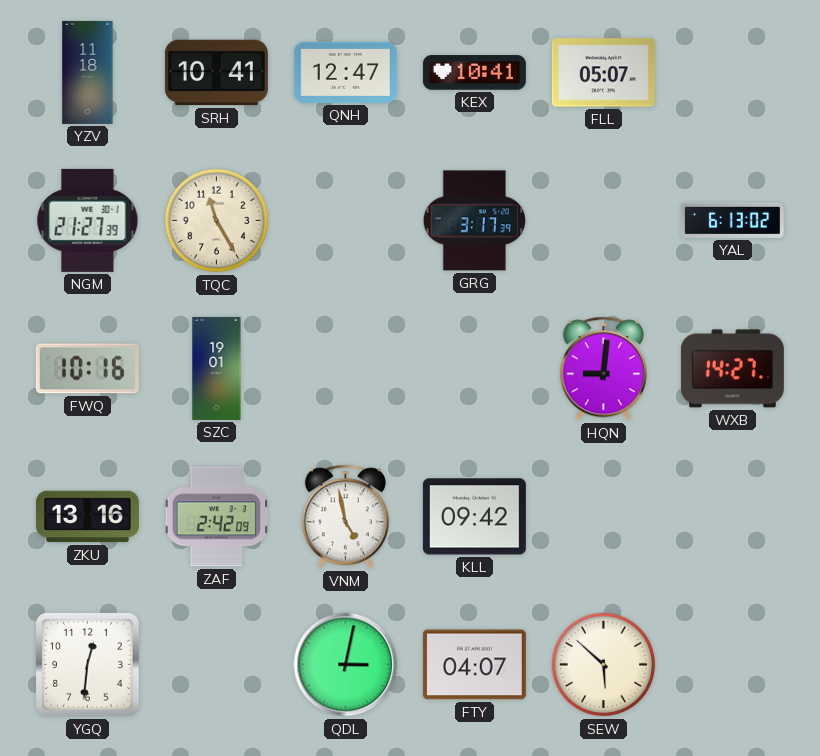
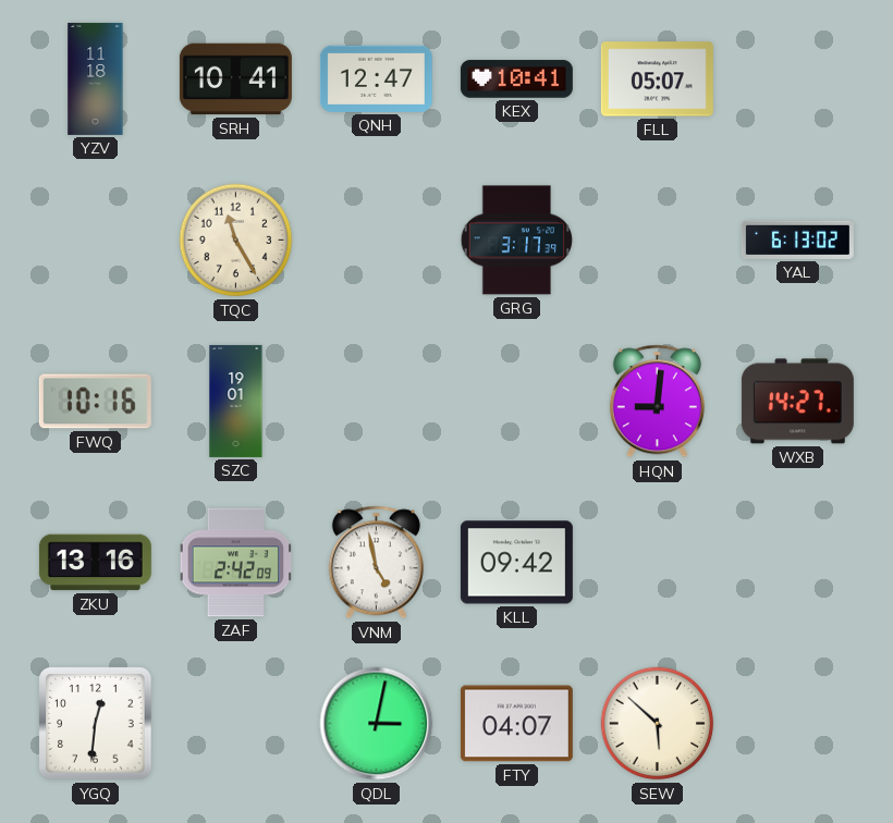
NGM: 21:27 -> none (88, 220)
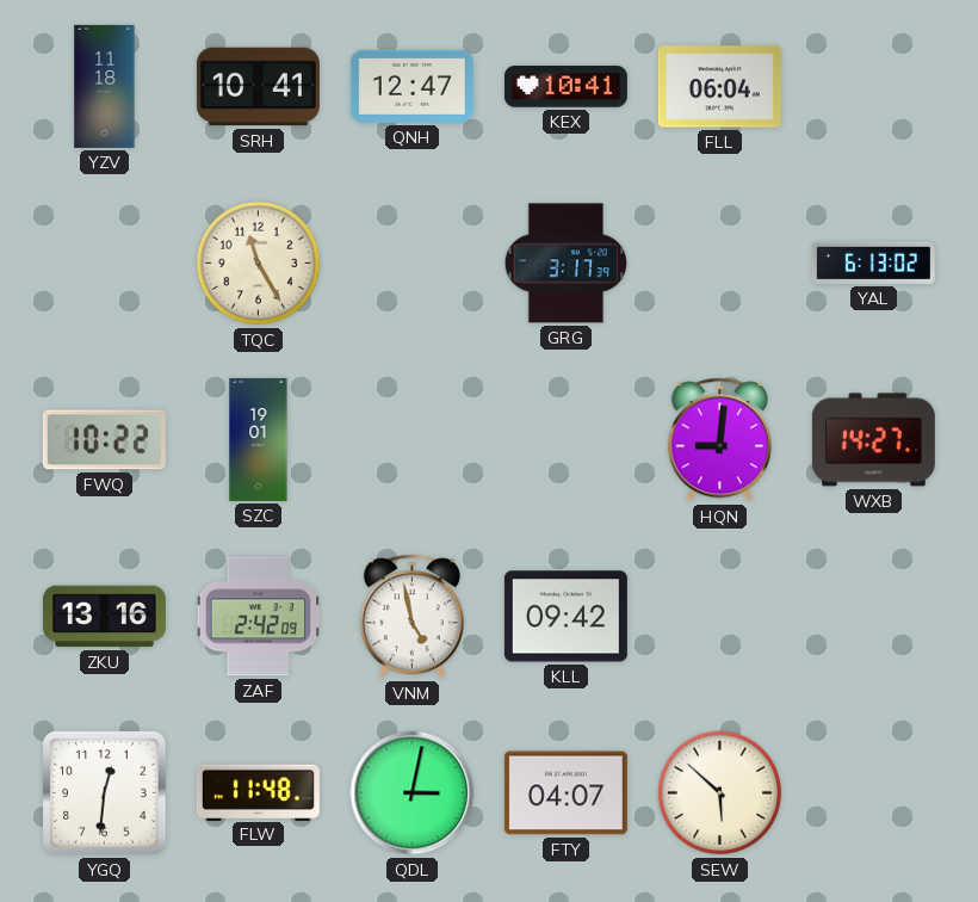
FLL: 05:07 -> 06:04 (719, 87)
FWQ: 10:16 -> 10:22 (104, 440)
FLW: none -> 11:48 (258, 792)
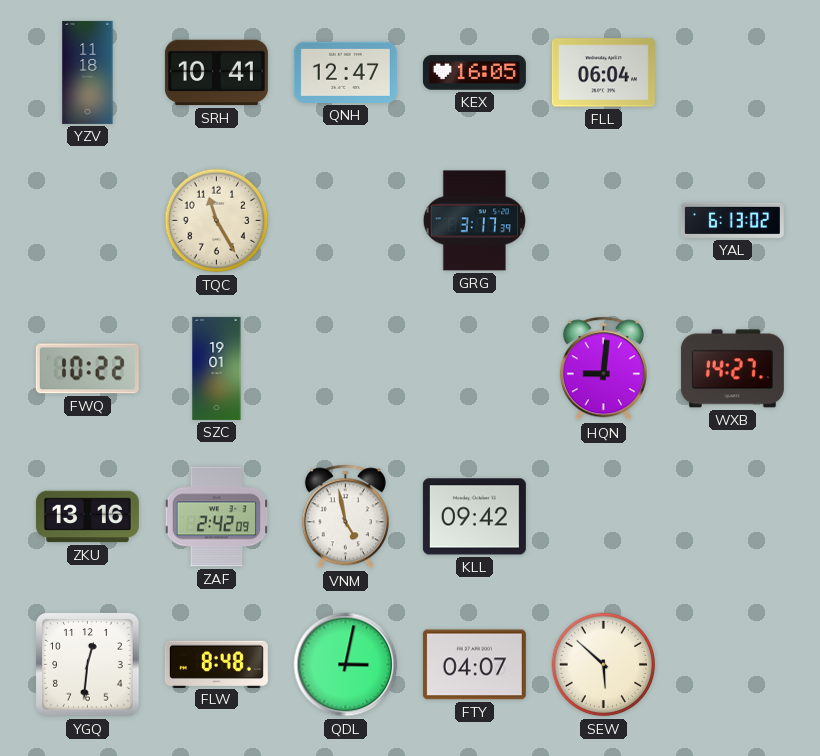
KEX: 10:41 -> 16:05 (474, 73)
FLW: 11:48 -> 8:48 (216, 664)
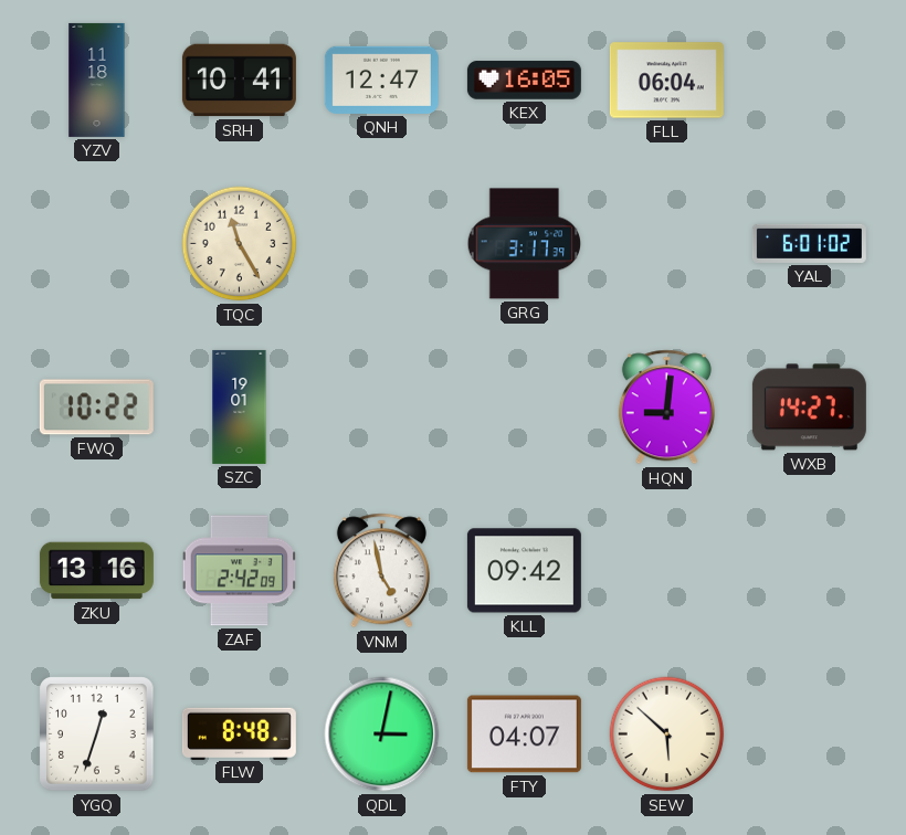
YAL: 6:13 -> 6:01 (809, 243)
YGQ: 12:31 -> 12:33 (97, 734)
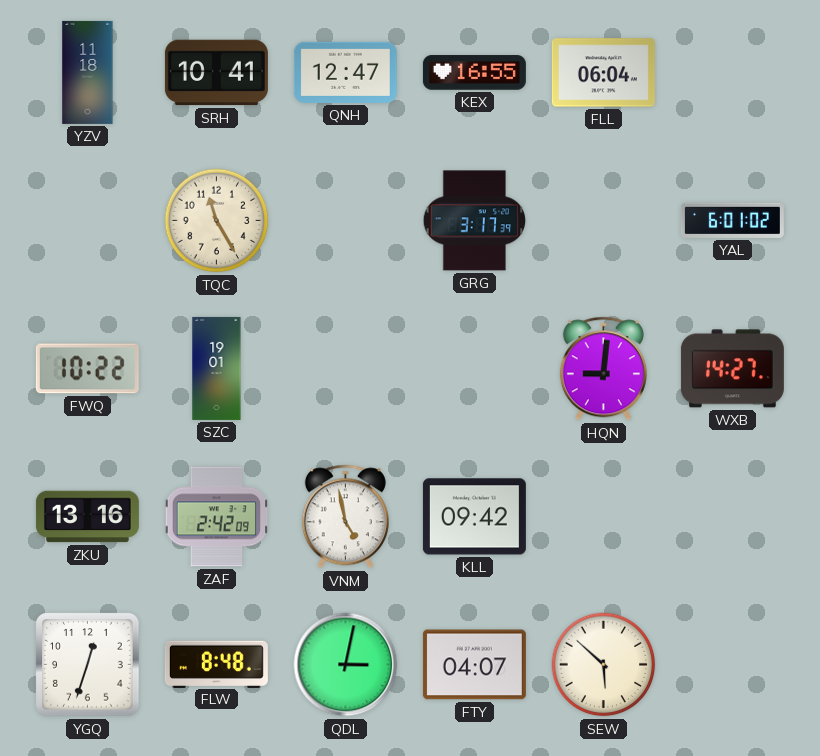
KEX: 16:05 -> 16:55 (474, 73)
